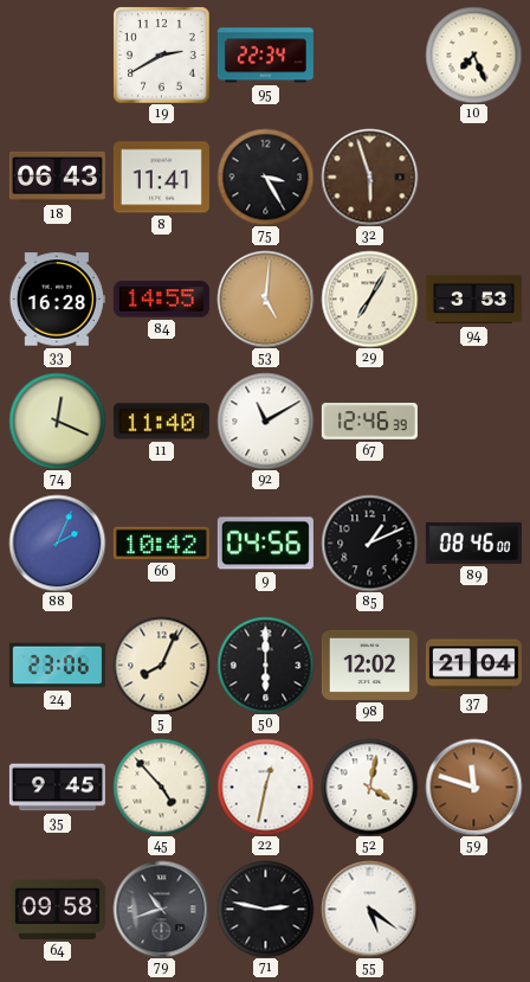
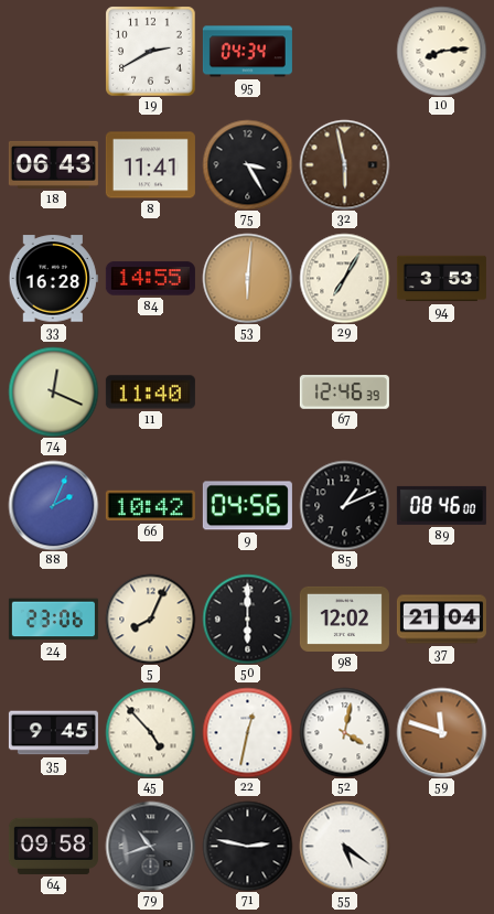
95: 22:34 -> 04:34 (247, 52)
10: 7:26 -> 8:14 (441, 51)
32: 5:57 -> 5:58 (344, 164)
53: 5:01 -> 6:01 (247, 278)
92: 11:10 -> none (265, 421)
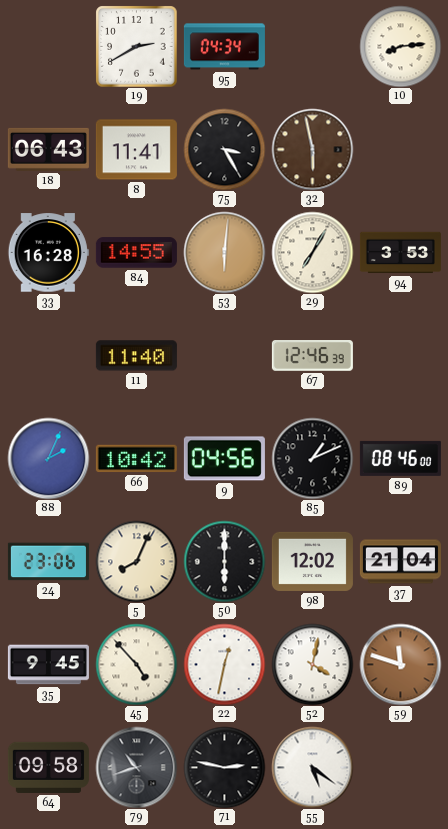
74: 12:19 -> none (53, 391)
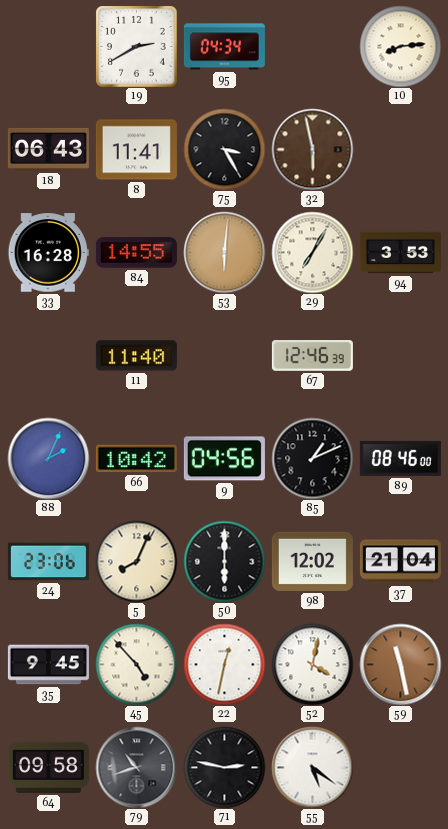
59: 11:48 -> 11:28 (400, 664)
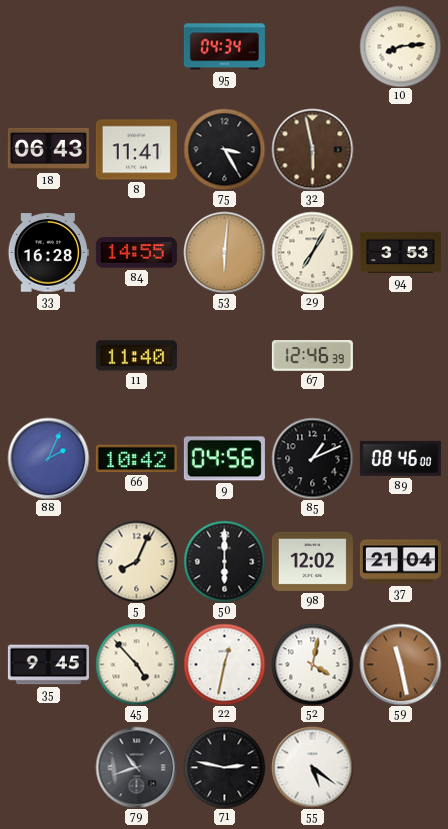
19: 2:40 -> none (136, 46)
24: 23:06 -> none (48, 562)
64: 09:58 -> none (48, 767)
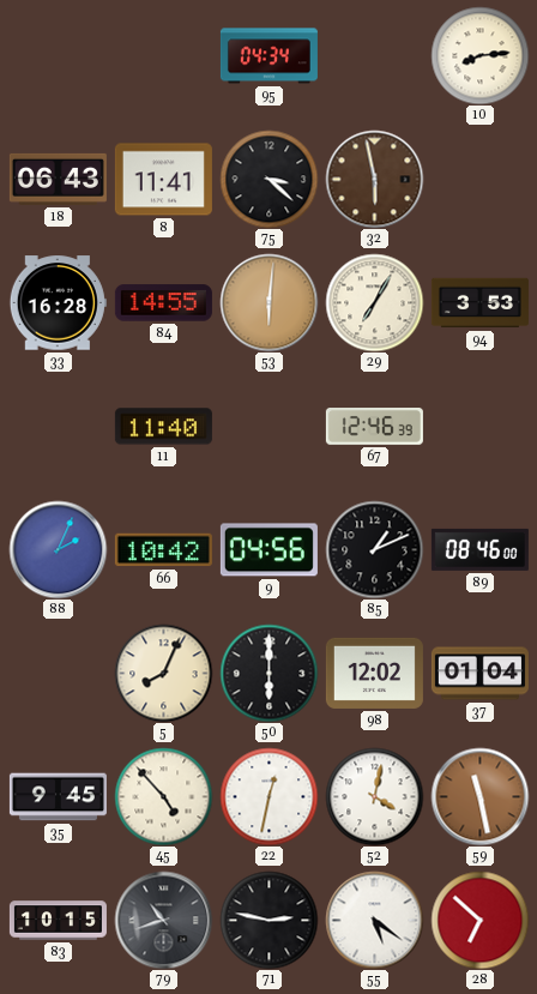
75: 3:25 -> 3:22 (268, 179)
37: 21:04 -> 01:04 (479, 674)
83: none -> 10:15 (58, 921)
28: none -> 6:52 (479, 920)
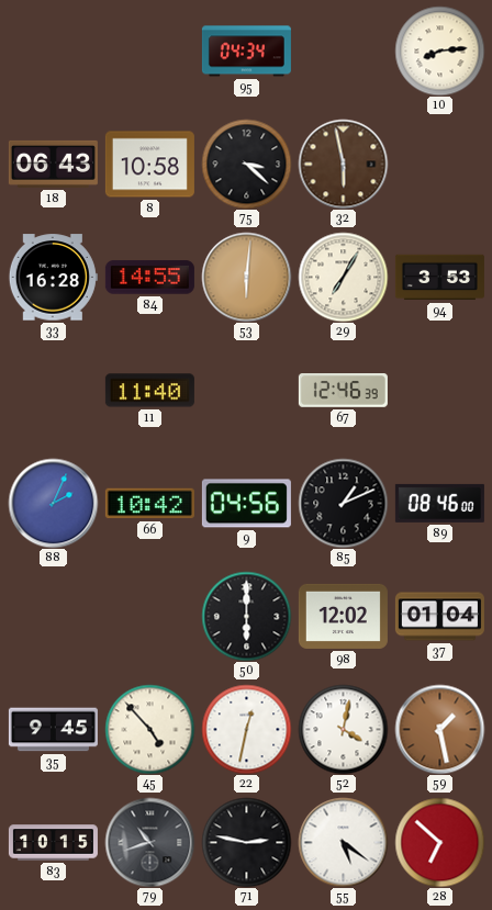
8: 11:41 -> 10:58 (149, 165)
5: 8:04 -> none (163, 673)
59: 11:28 -> 1:28 (439, 729)
